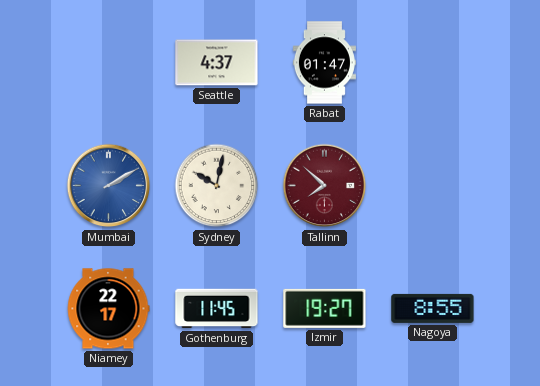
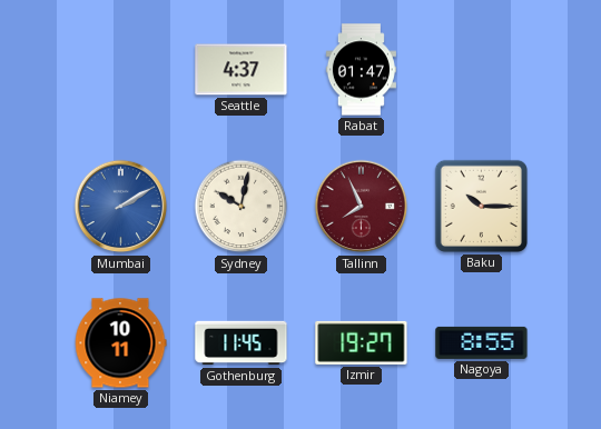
Tallinn: 7:52 -> 7:56 (362, 207)
Baku: none -> 10:15 (481, 206)
Niamey: 22:17 -> 10:11 (120, 343)
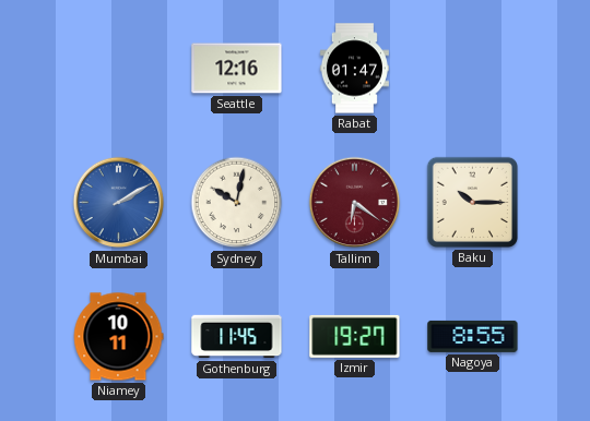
Seattle: 4:37 -> 12:16 (237, 69)
Tallinn: 7:56 -> 6:21 (355, 203)
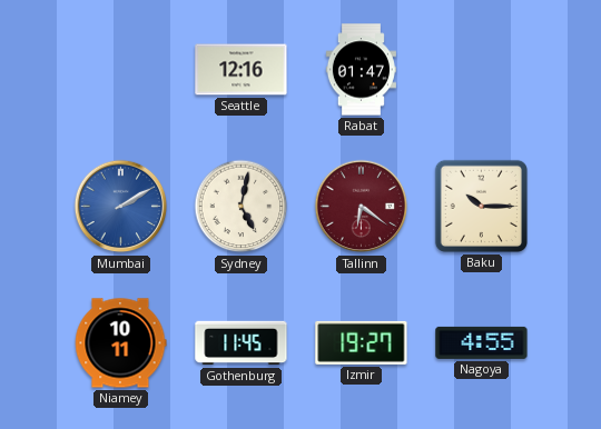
Sydney: 10:02 -> 5:02 (242, 207)
Nagoya: 8:55 -> 4:55 (482, 342)
